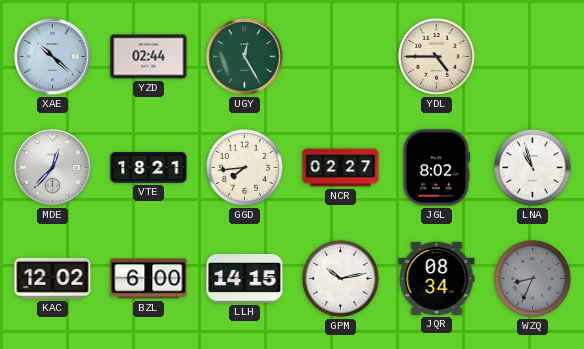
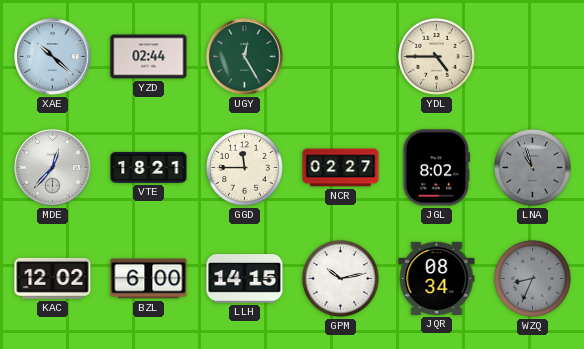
GGD: 7:44 -> 11:45 (244, 167)
LNA dial: white -> grey (532, 167)
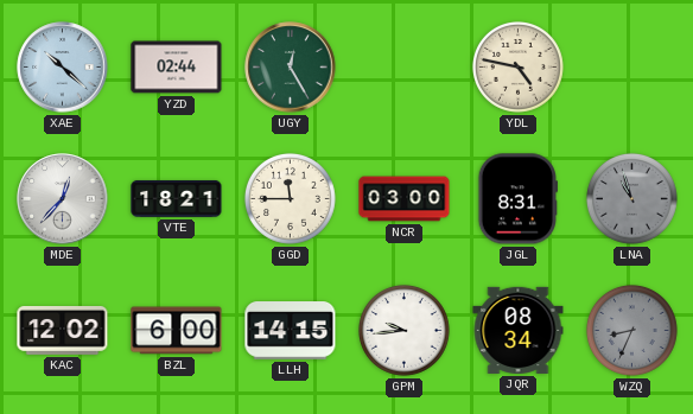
YDL: 4:45 -> 4:47 (517, 66)
NCR: 02:27 -> 03:00 (405, 199)
JGL: 8:02 -> 8:31 (517, 199)
GPM: 10:13 -> 9:44 (403, 330)
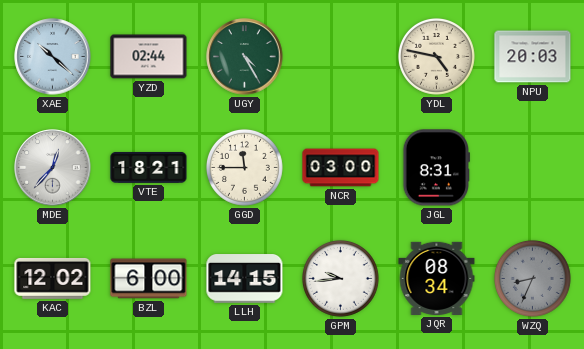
UGY: 12:25 -> 4:25 (245, 57)
NPU: none -> 20:03 (533, 57)
LNA: 10:57 -> none (631, 198)
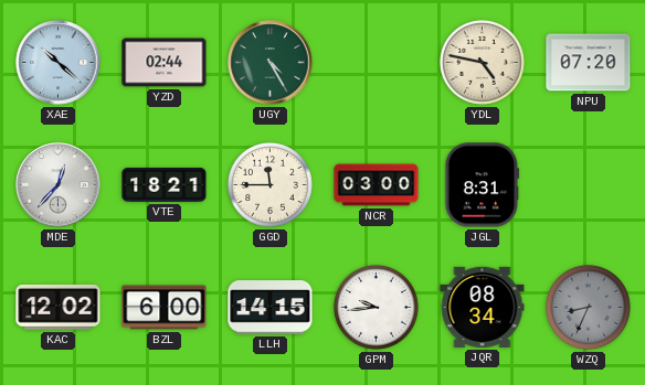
NPU: 20:03 -> 07:20 (589, 63)
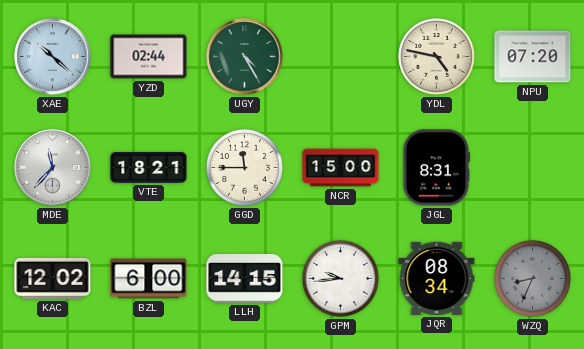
MDE: 12:37 -> 11:37 (53, 168)
NCR: 03:00 -> 15:00 (341, 168)
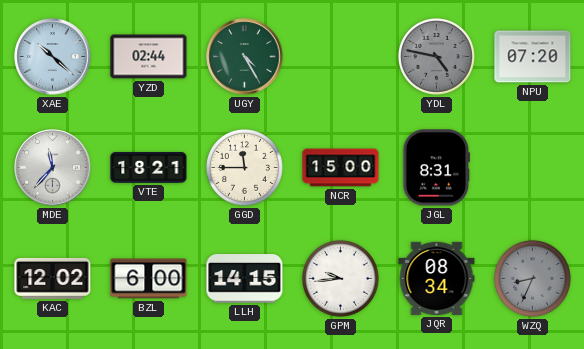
YDL dial: cream -> grey (436, 56)
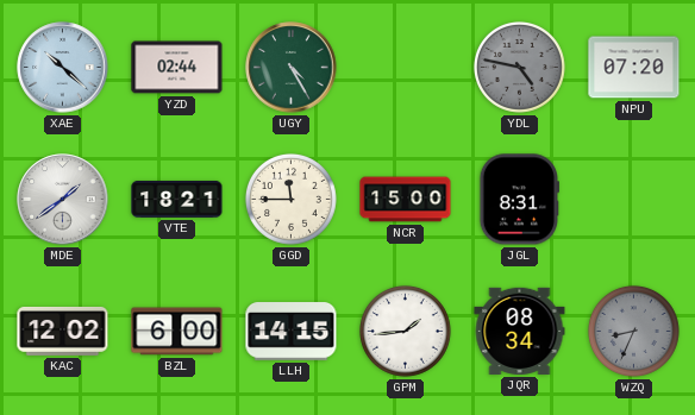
MDE: 11:37 -> 1:39 (63, 200)
GPM: 9:44 -> 1:44 (405, 331)
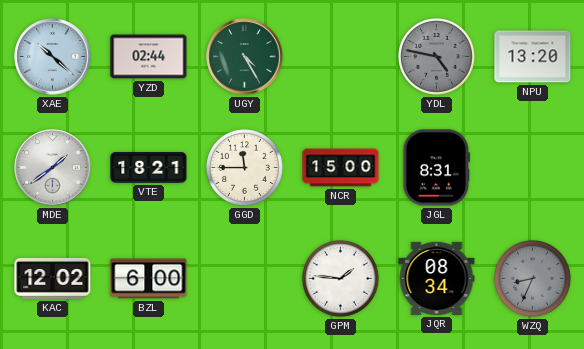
NPU: 07:20 -> 13:20 (533, 57)
LLH: 14:15 -> none (292, 332)
GPM: 1:44 -> 1:46 (340, 278)
